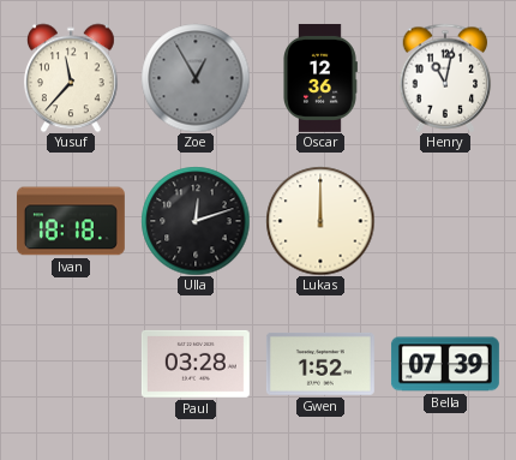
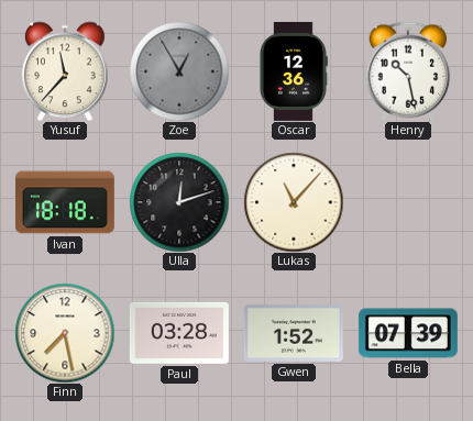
Henry: 11:02 -> 10:28 (408, 71)
Lukas: 12:00 -> 11:07 (294, 202)
Finn: none -> 7:28 (65, 333)
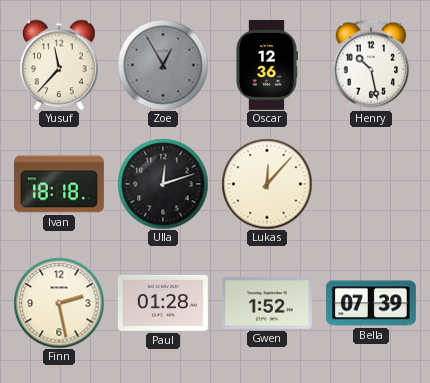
Lukas: 11:07 -> 12:07 (267, 184)
Finn: 7:28 -> 2:28 (59, 303)
Paul: 03:28 -> 01:28 (163, 303)
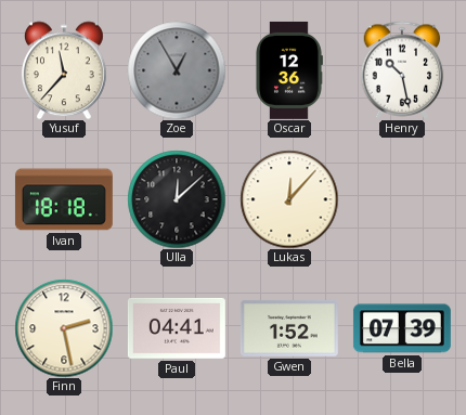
Ulla: 12:12 -> 12:08 (177, 199)
Paul: 01:28 -> 04:41 (177, 328)
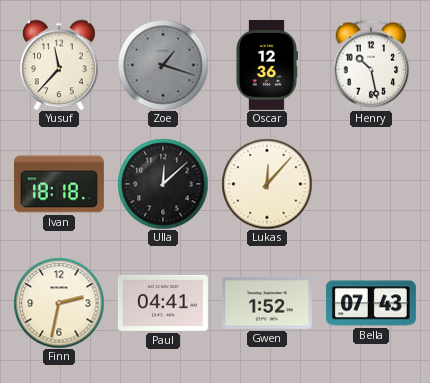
Zoe: 12:55 -> 1:18 (163, 65)
Finn: 2:28 -> 2:32 (59, 303)
Bella: 07:39 -> 07:43 (371, 303)
